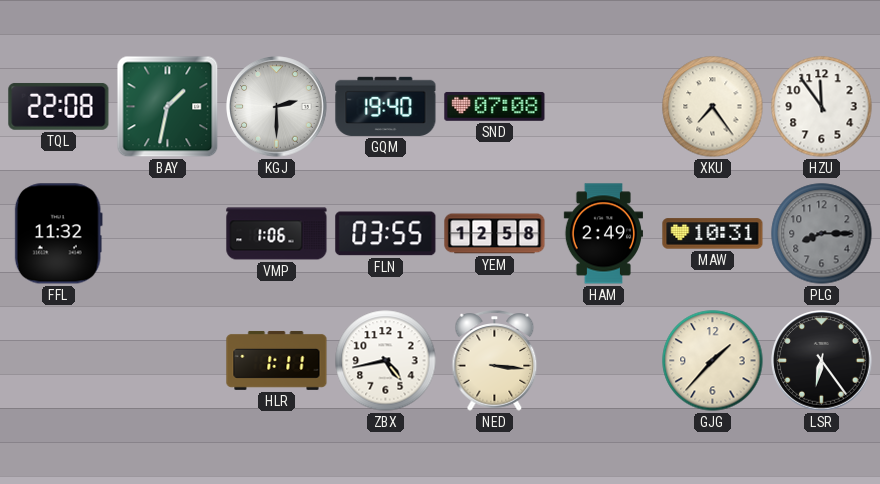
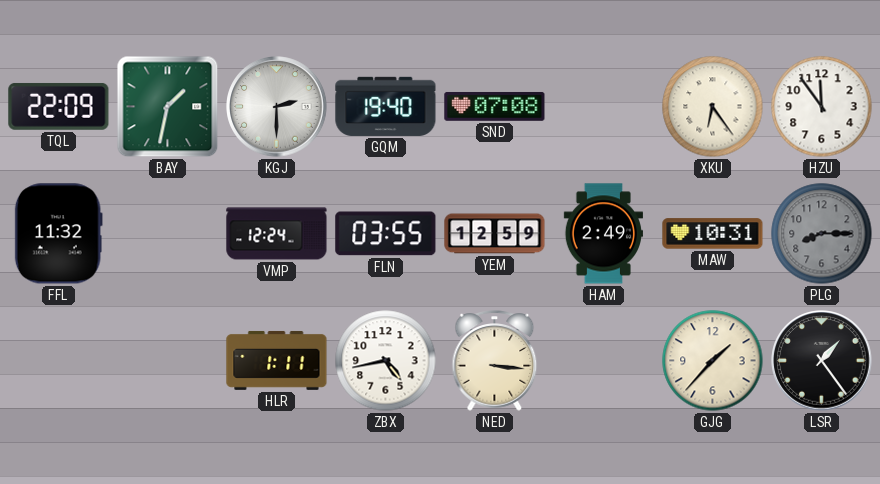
TQL: 22:08 -> 22:09 (59, 106)
XKU: 7:24 -> 6:24 (713, 107)
VMP: 1:06 -> 12:24 (277, 234)
YEM: 12:58 -> 12:59 (495, 234)
LSR: 6:24 -> 1:24 (822, 361)
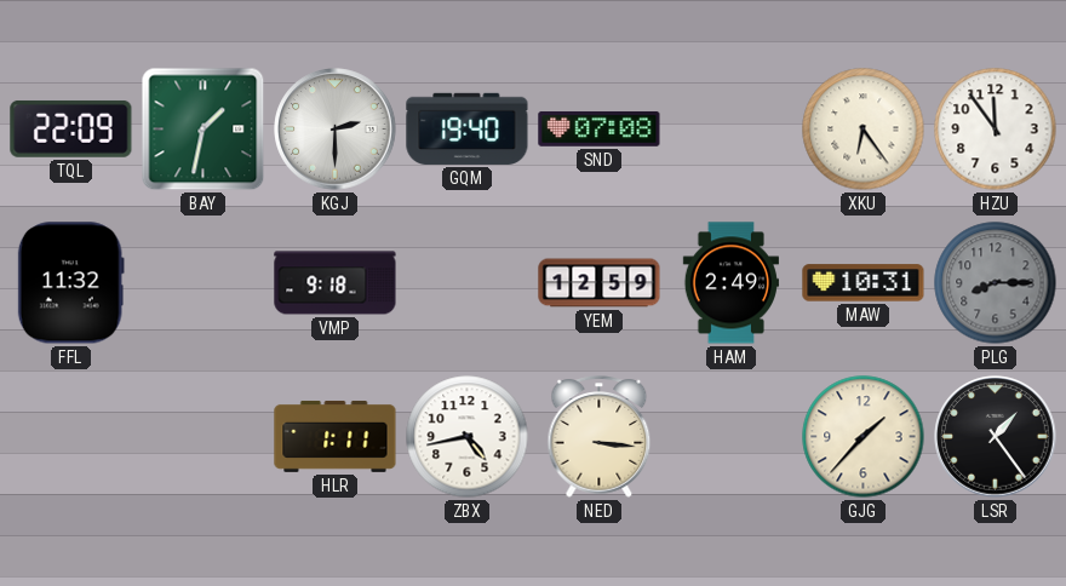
VMP: 12:24 -> 9:18 (336, 283)
FLN: 03:55 -> none (386, 234)
